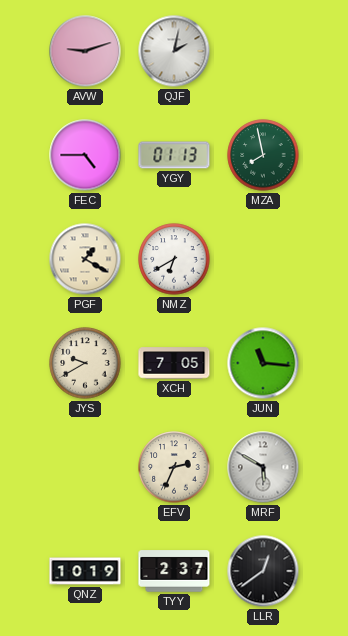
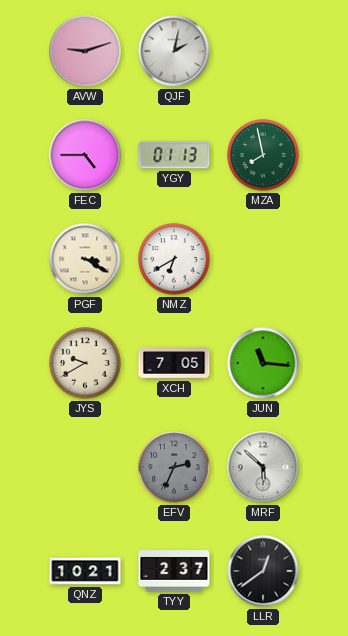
PGF: 1:20 -> 3:20 (85, 259)
EFV dial: cream -> grey (174, 467)
MRF: 5:50 -> 5:52 (263, 467)
QNZ: 10:19 -> 10:21 (85, 571)
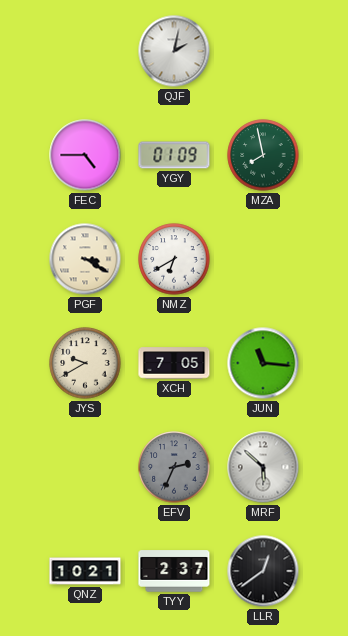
AVW: 9:12 -> none (85, 51)
YGY: 01:13 -> 01:09 (174, 155)
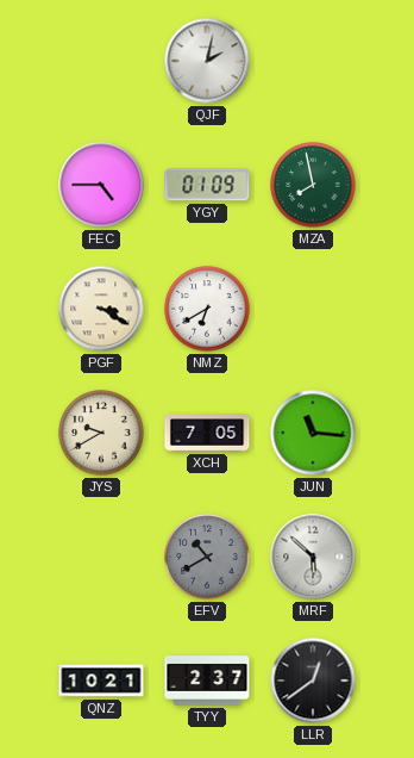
EFV: 2:34 -> 10:40 (207, 557)
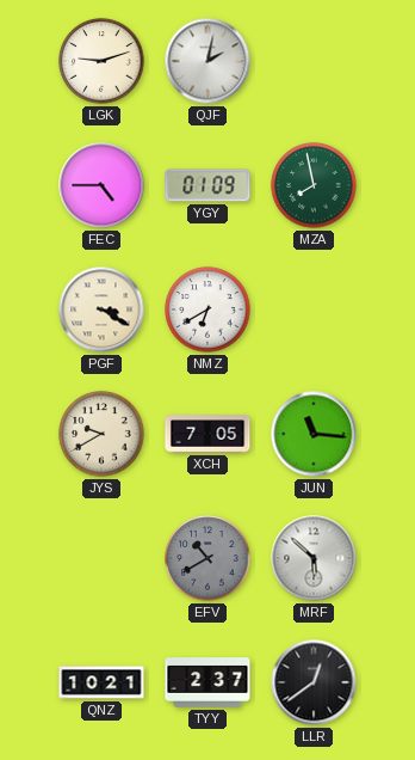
LGK: none -> 9:12 (101, 61)
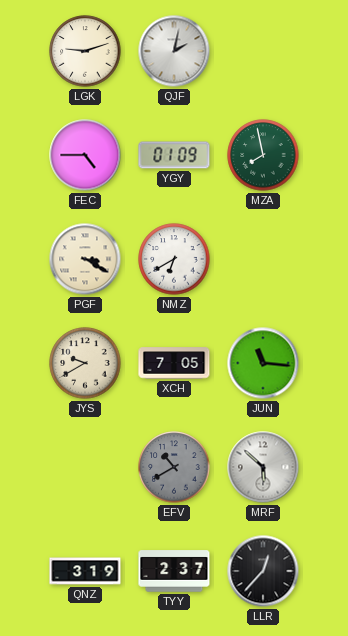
QNZ: 10:21 -> 3:19 (85, 571)
LLR: 12:39 -> 12:37 (263, 571)
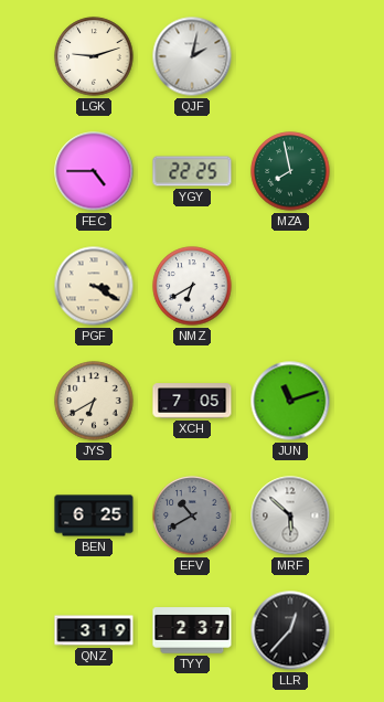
YGY: 01:09 -> 22:25 (192, 171)
JYS: 9:40 -> 6:40 (94, 401)
JUN: 11:16 -> 11:12 (290, 401)
BEN: none -> 6:25 (94, 515)
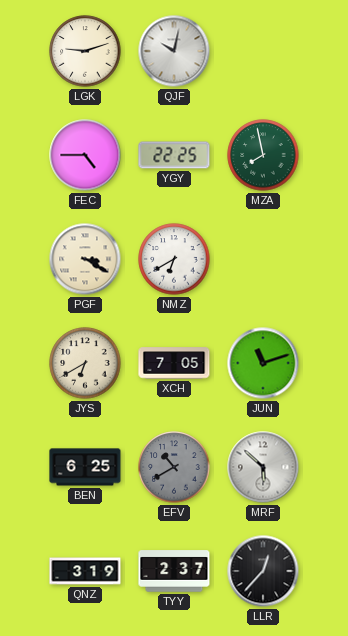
QJF: 2:02 -> 10:02 (174, 51)
